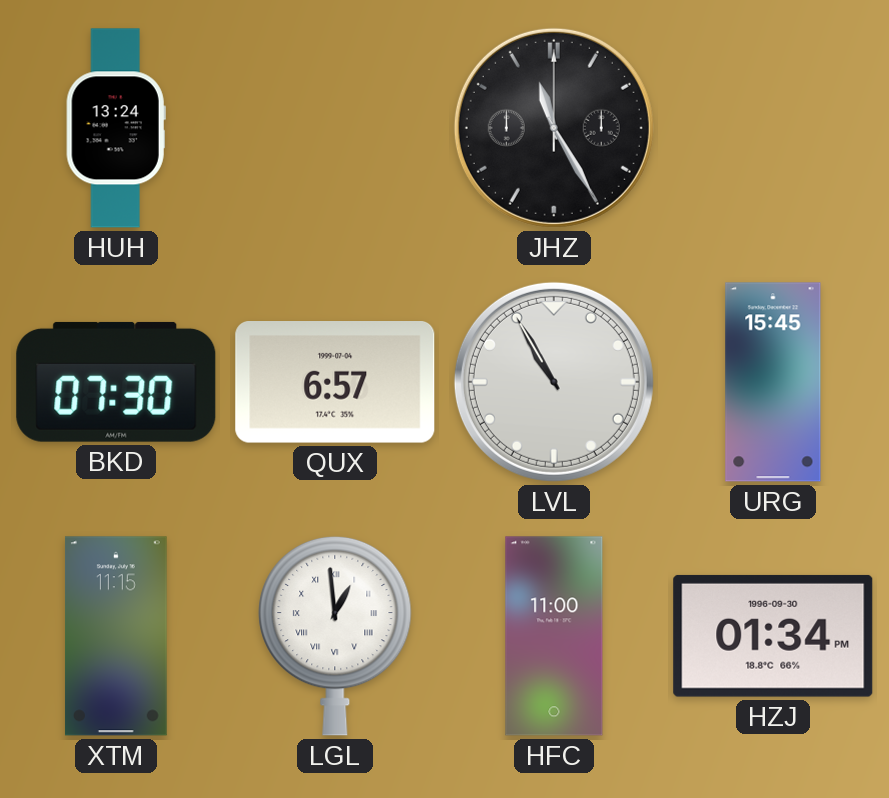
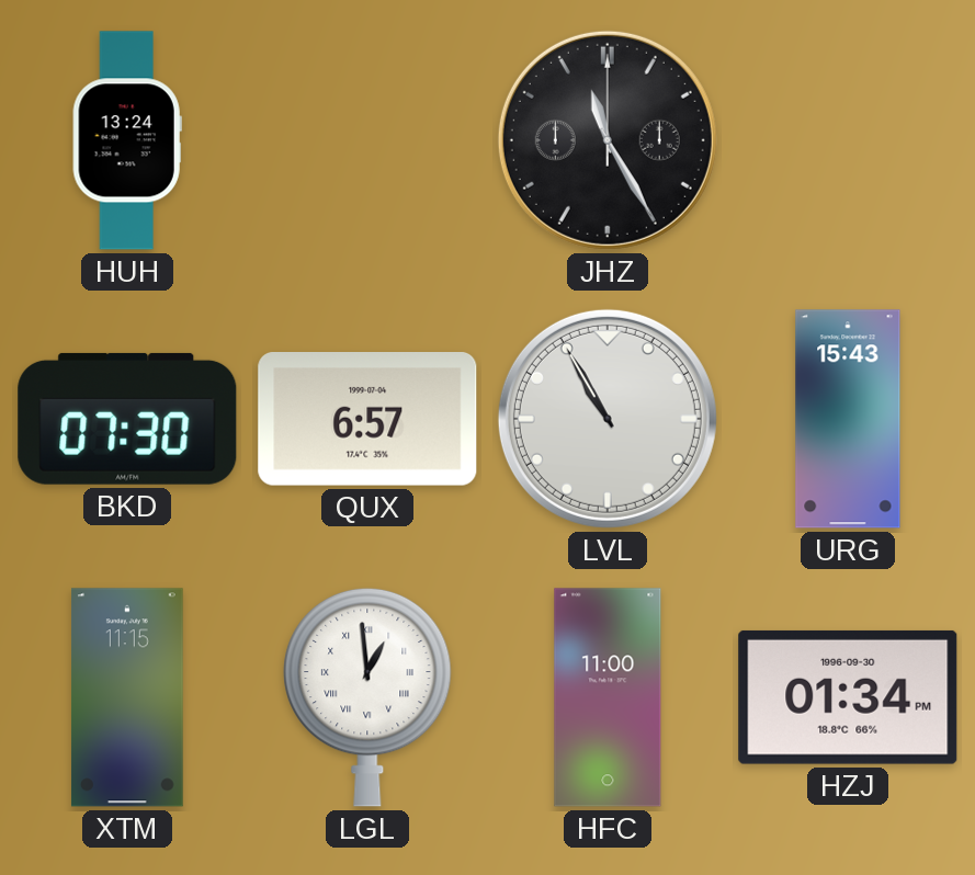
URG: 15:45 -> 15:43 (848, 419)
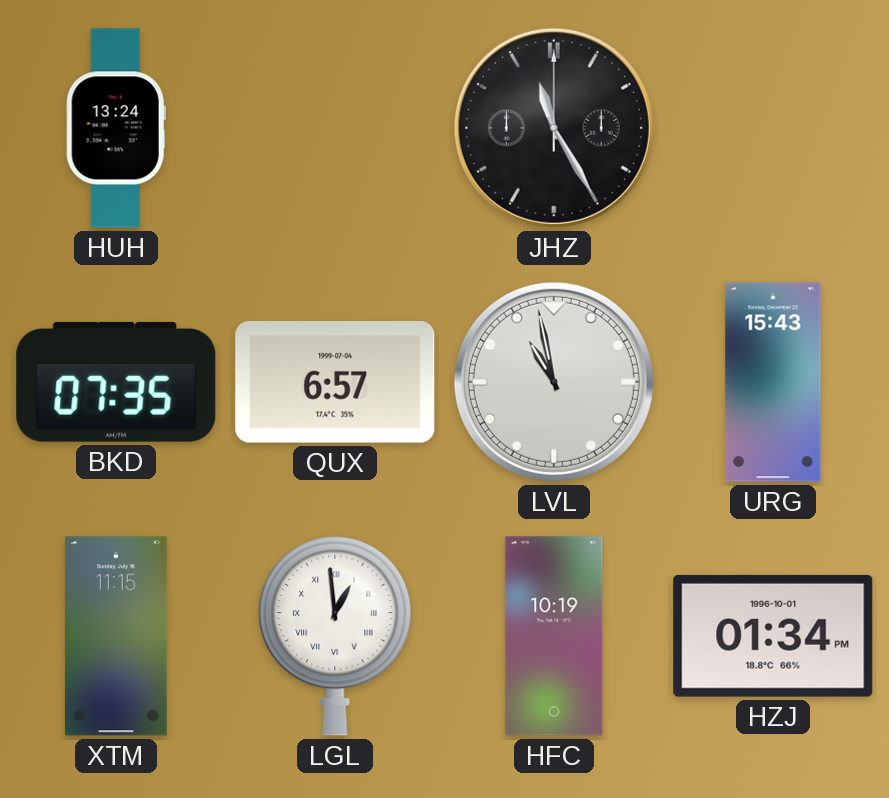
BKD: 07:30 -> 07:35 (116, 382)
LVL: 10:55 -> 10:58 (554, 382)
HFC: 11:00 -> 10:19 (554, 636)
HZJ date: 1996-09-30 -> 1996-10-01 (773, 636)
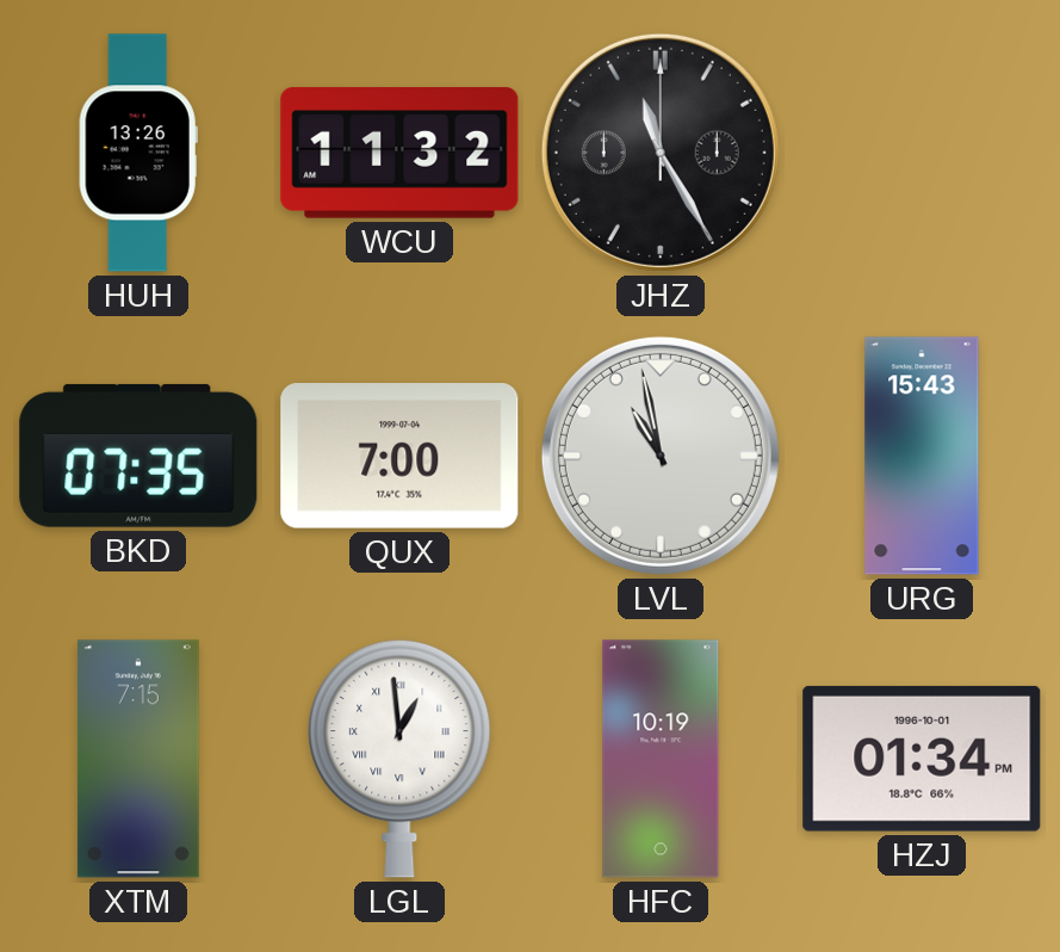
HUH: 13:24 -> 13:26 (138, 153)
WCU: none -> 11:32 (399, 153)
QUX: 6:57 -> 7:00 (399, 456)
XTM: 11:15 -> 7:15 (138, 759)
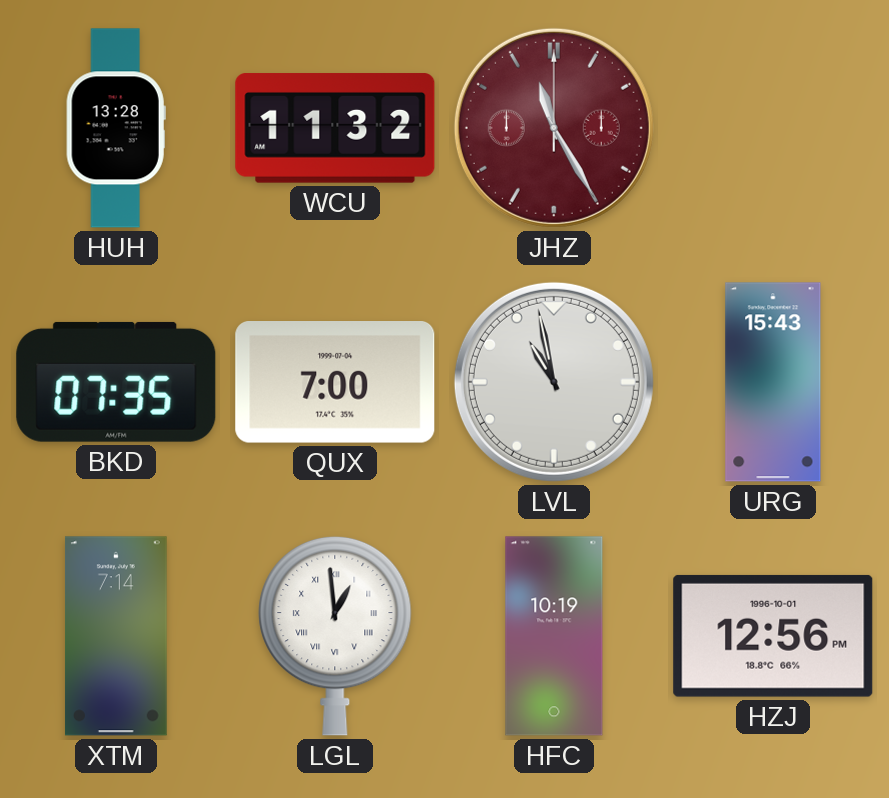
HUH: 13:26 -> 13:28 (116, 128)
JHZ dial: black -> burgundy (554, 128)
XTM: 7:15 -> 7:14 (116, 636)
HZJ: 01:34 -> 12:56 (773, 636)
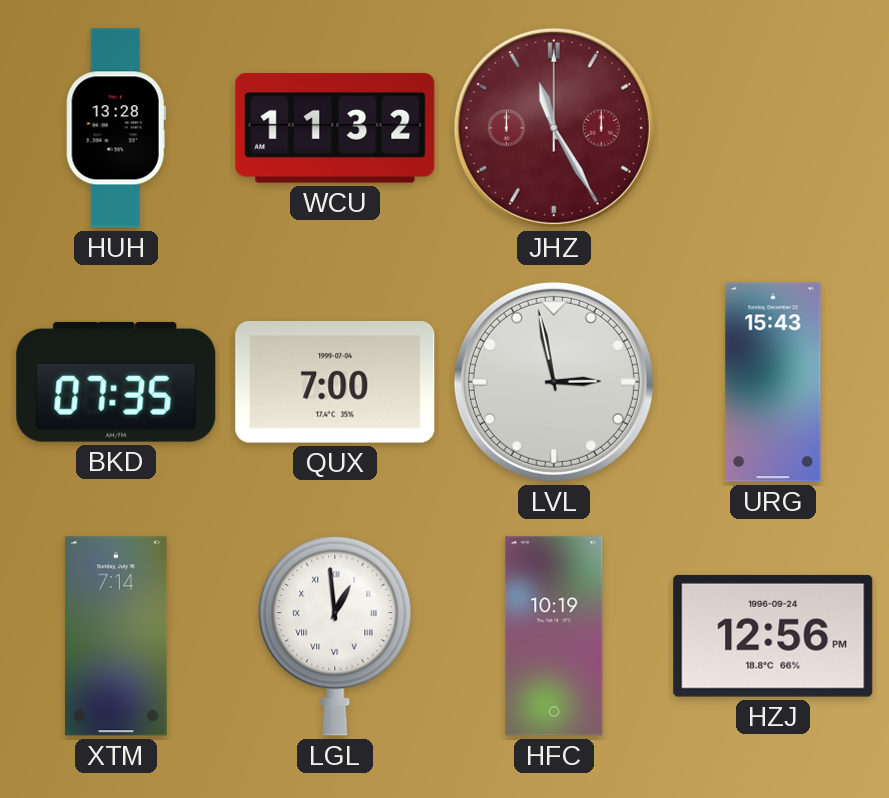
LVL: 10:58 -> 2:58 (554, 382)
HZJ date: 1996-10-01 -> 1996-09-24 (773, 636)
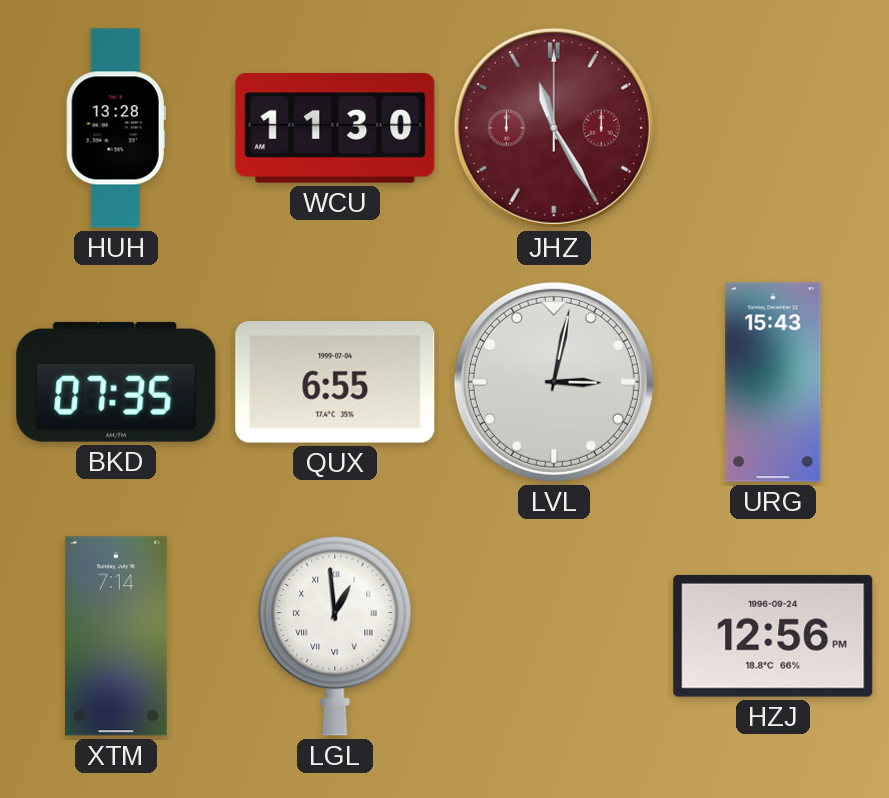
WCU: 11:32 -> 11:30 (335, 128)
QUX: 7:00 -> 6:55 (335, 382)
LVL: 2:58 -> 3:02 (554, 382)
HFC: 10:19 -> none (554, 636)
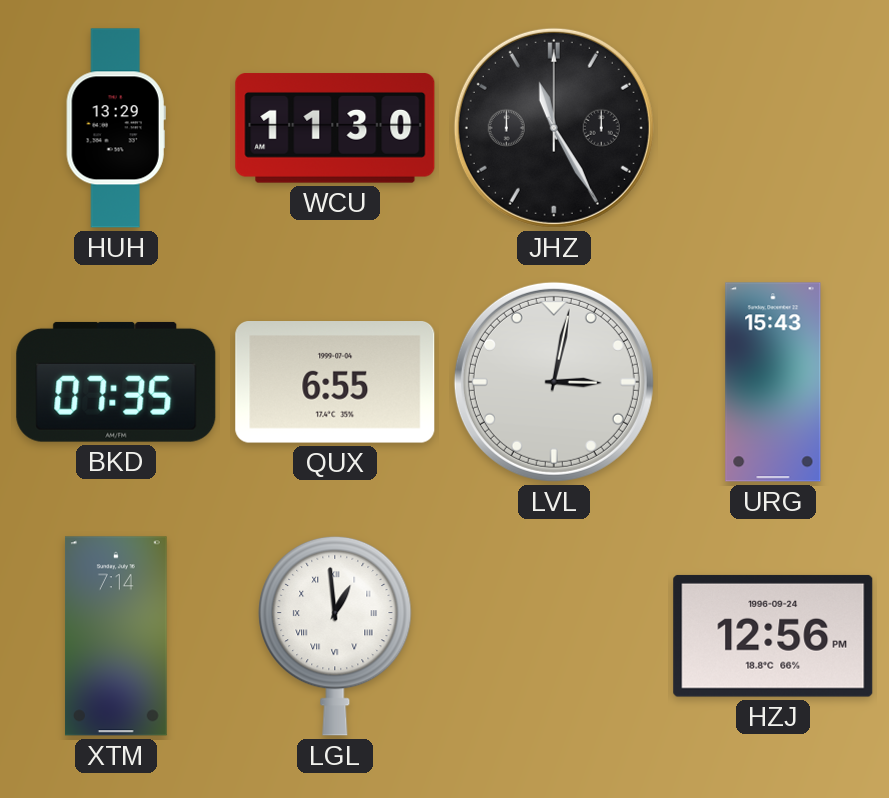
HUH: 13:28 -> 13:29 (116, 128)
JHZ dial: burgundy -> black (554, 128)
